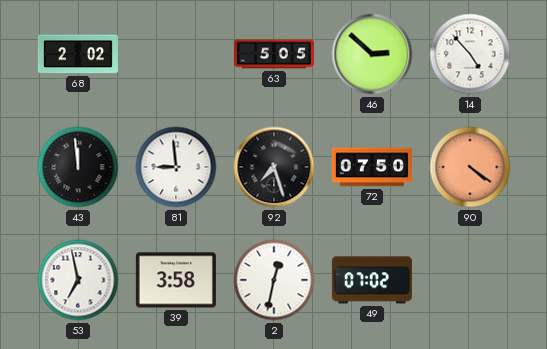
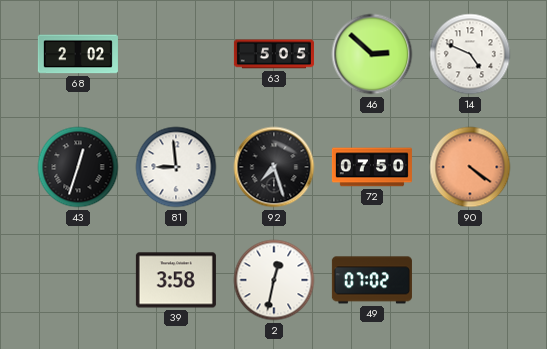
14: 4:53 -> 4:49 (470, 54)
43: 11:59 -> 12:33 (78, 167)
53: 6:58 -> none (78, 280)
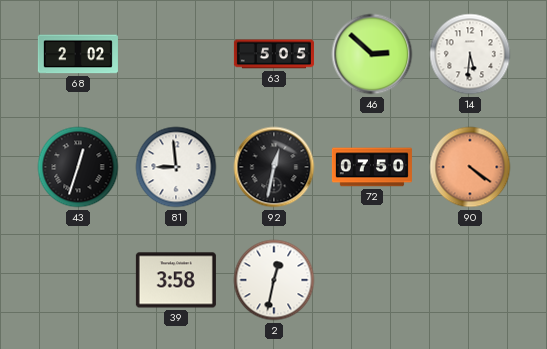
14: 4:49 -> 5:31 (470, 54)
92: 7:27 -> 12:32 (274, 167)
49: 07:02 -> none (372, 280)
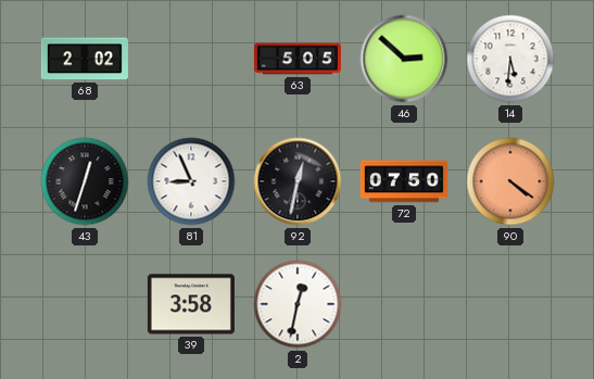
81: 8:59 -> 8:56 (191, 181)
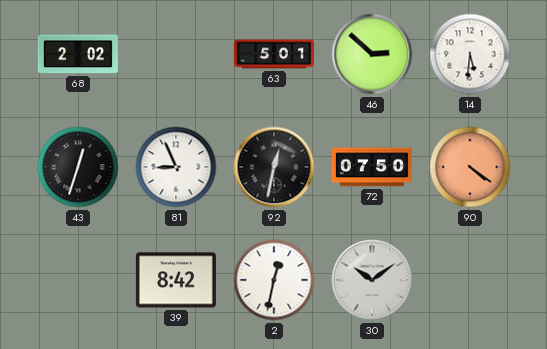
63: 5:05 -> 5:01 (274, 54)
39: 3:58 -> 8:42 (176, 280)
30: none -> 10:09 (372, 280)
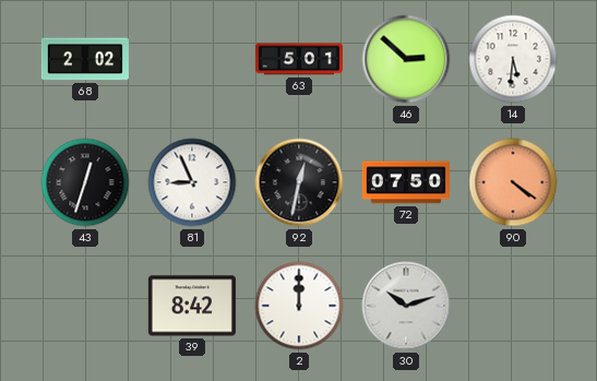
2: 12:32 -> 12:00 (299, 306)
30: 10:09 -> 10:12 (406, 306)
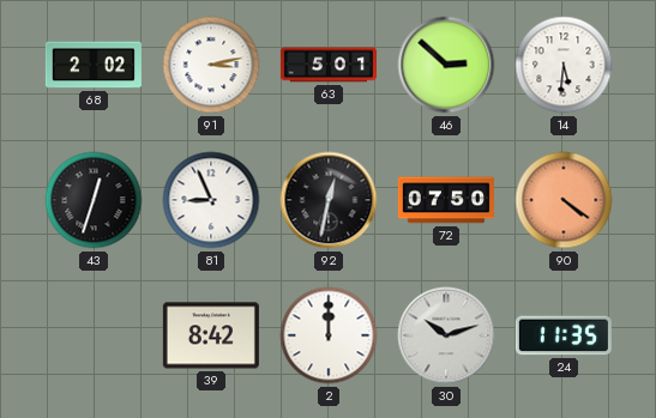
91: none -> 3:13 (211, 65)
24: none -> 11:35 (564, 335)
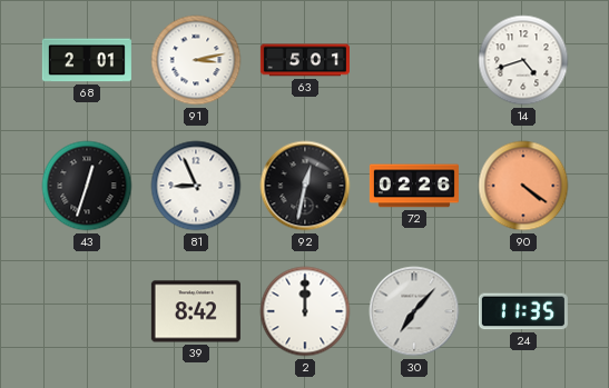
68: 2:02 -> 2:01 (87, 60)
46: 2:52 -> none (446, 65)
14: 5:31 -> 4:42 (523, 60)
72: 07:50 -> 02:26 (414, 186)
30: 10:12 -> 7:07 (414, 311)
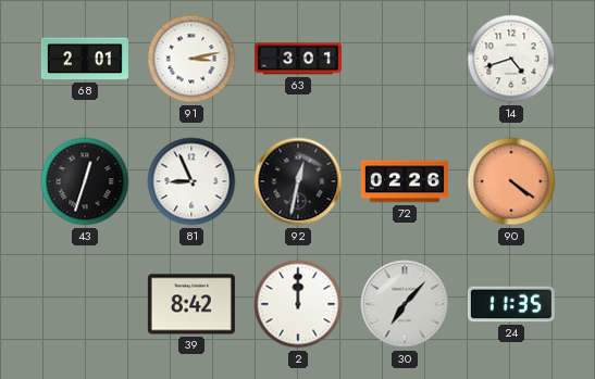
63: 5:01 -> 3:01 (298, 59)
